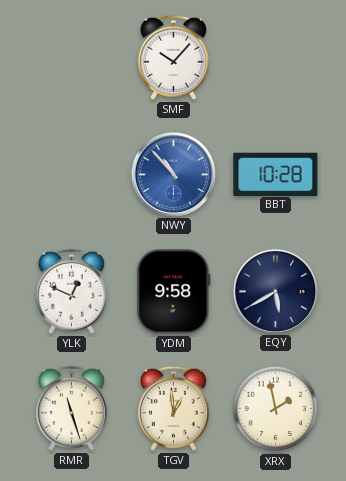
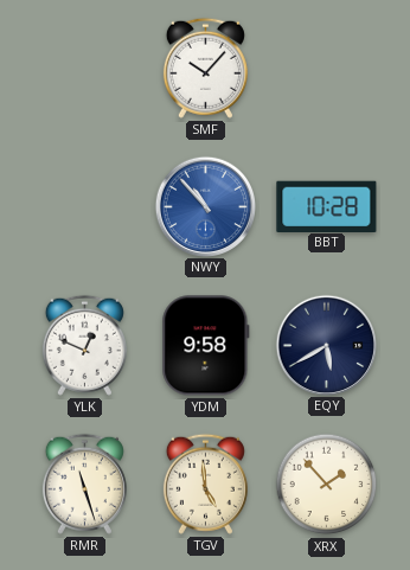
TGV: 12:59 -> 4:59 (205, 483)
XRX: 1:58 -> 1:53 (327, 485)
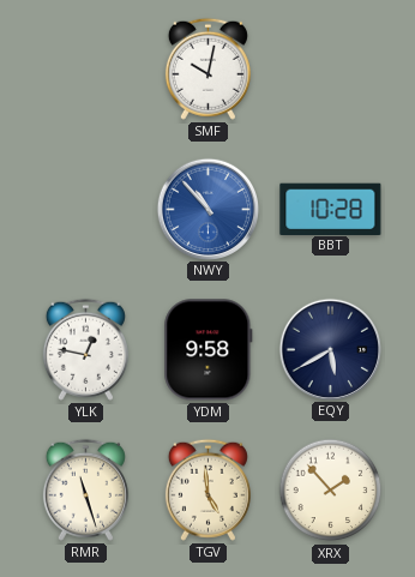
SMF: 10:07 -> 10:02 (207, 68)
YLK: 12:49 -> 12:47 (85, 349)
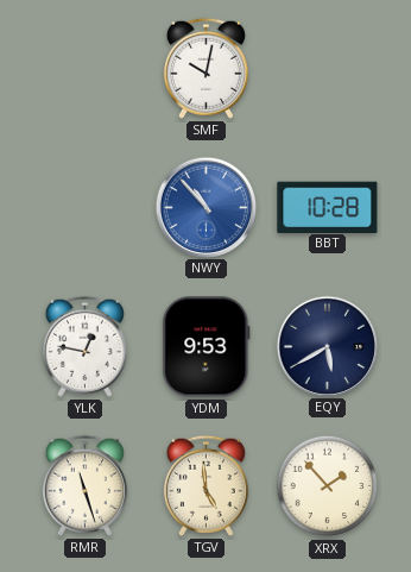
YDM: 9:58 -> 9:53 (207, 347)
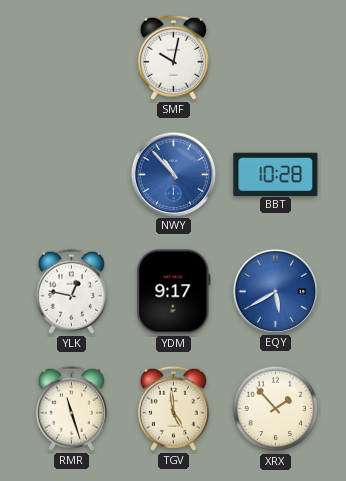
YDM: 9:53 -> 9:17 (174, 292)
EQY dial: navy -> blue (275, 291)
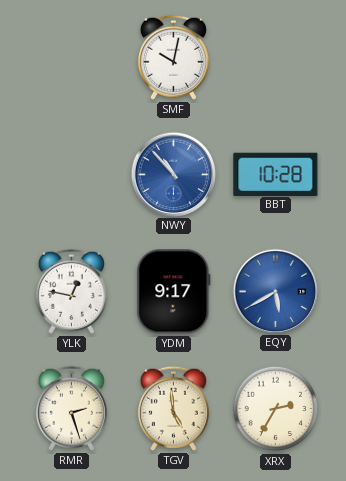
RMR: 11:27 -> 2:27 (71, 408)
XRX: 1:53 -> 2:35 (276, 409)
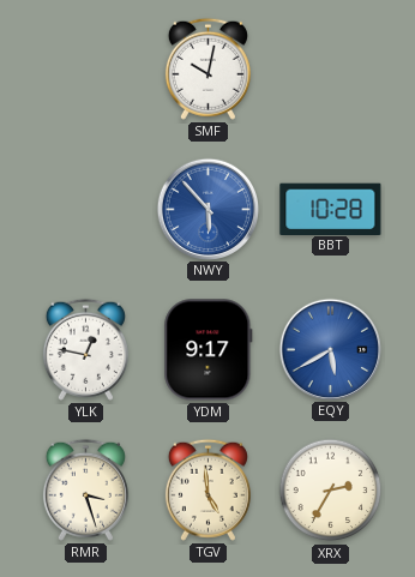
NWY: 10:53 -> 5:53 (207, 209)
RMR: 2:27 -> 3:27 (85, 489)
